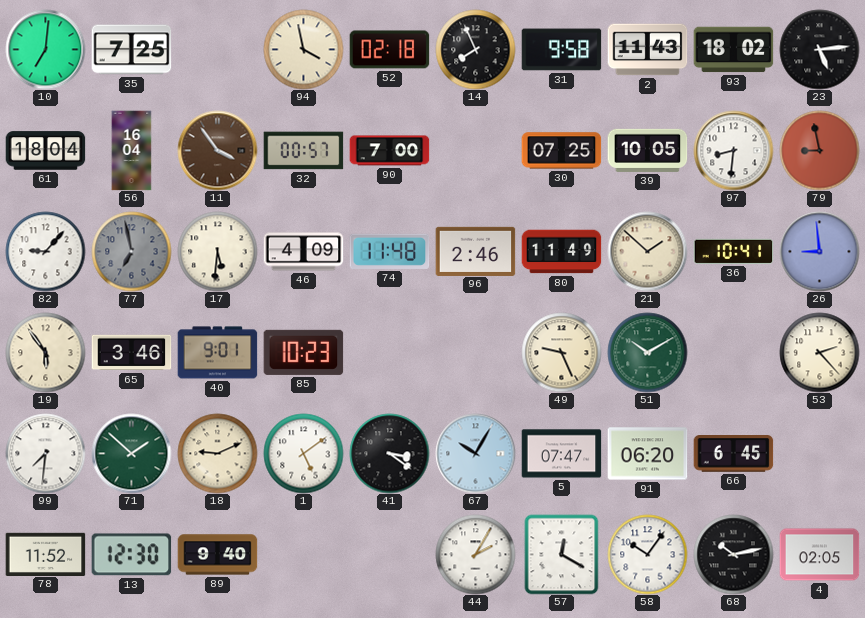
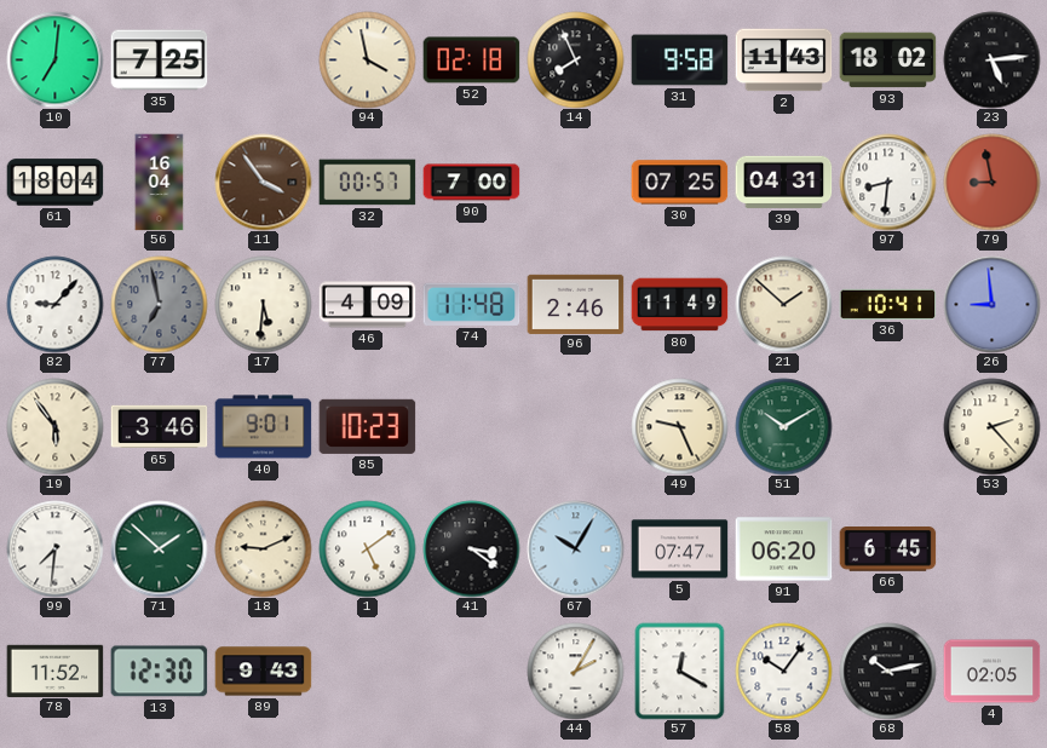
39: 10:05 -> 04:31 (783, 182)
89: 9:40 -> 9:43 (263, 672)
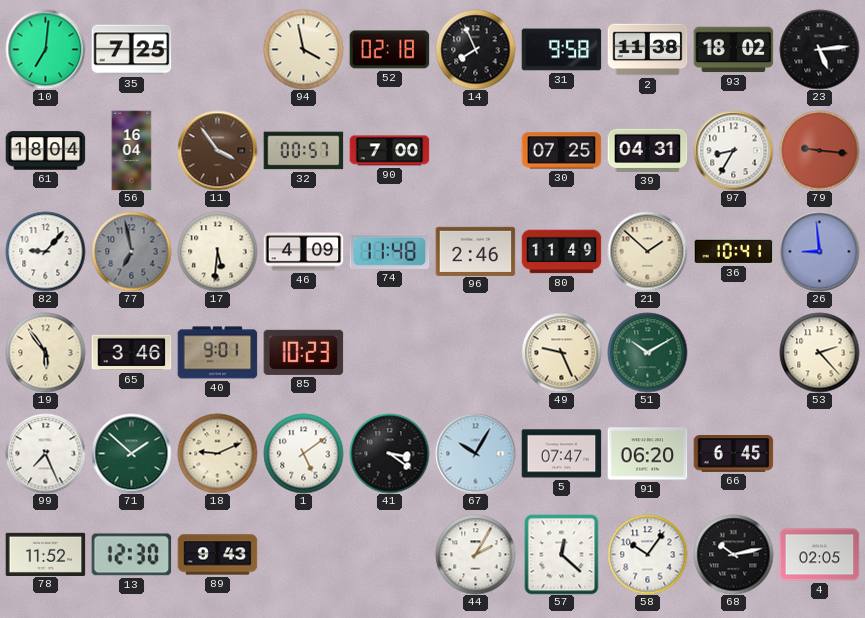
2: 11:43 -> 11:38 (647, 50)
97: 8:31 -> 8:35 (733, 150)
79: 8:58 -> 9:16 (819, 150)
99: 7:31 -> 7:26 (45, 453)
57: 12:20 -> 12:22 (562, 554)
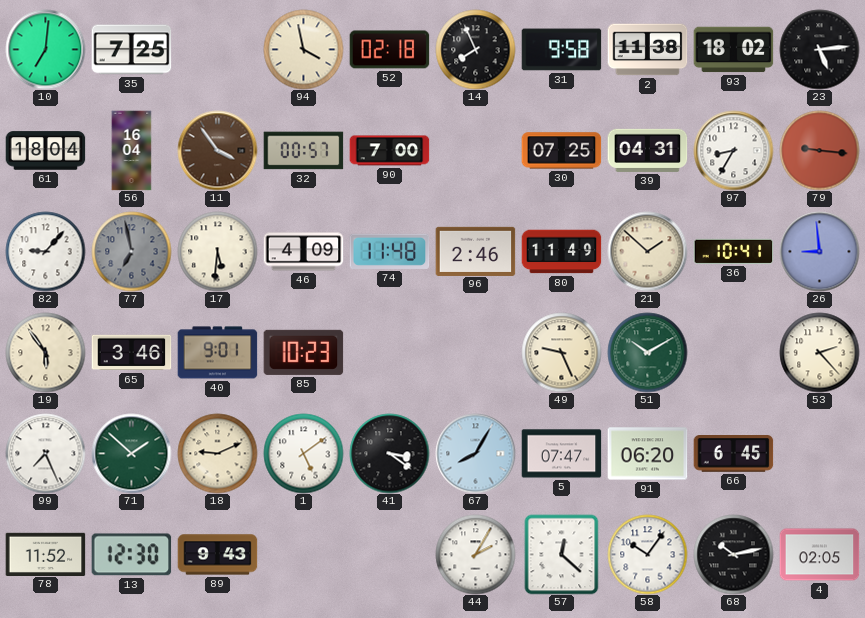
67: 10:05 -> 8:05 (475, 453)
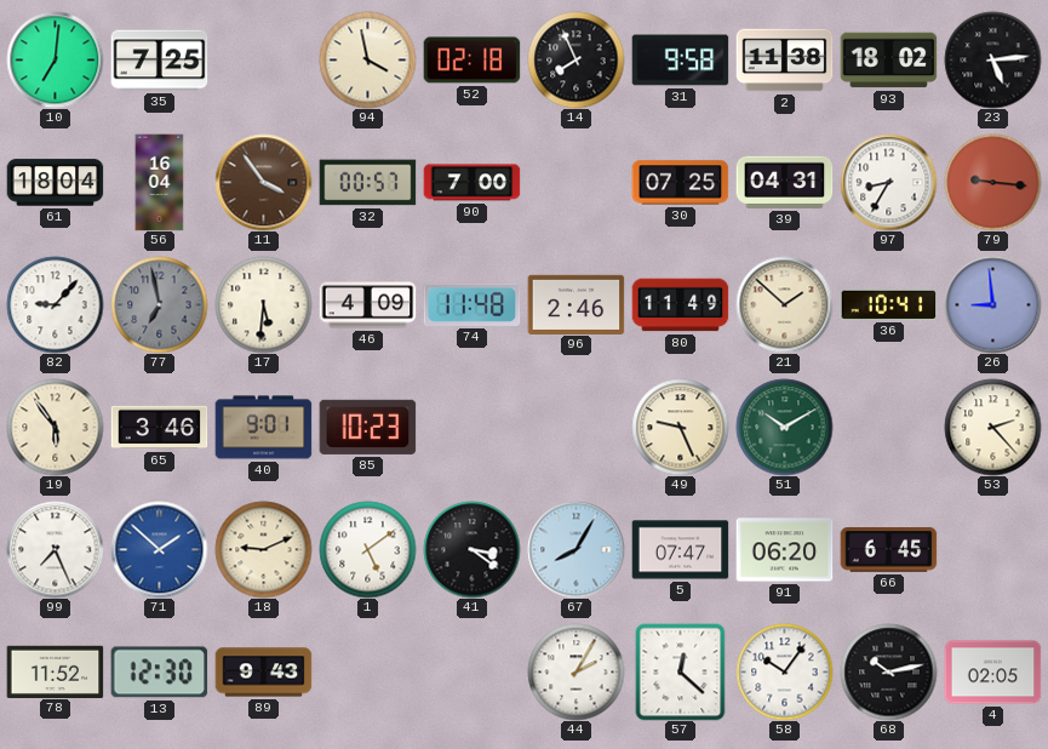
71 dial: green -> blue (159, 549)
